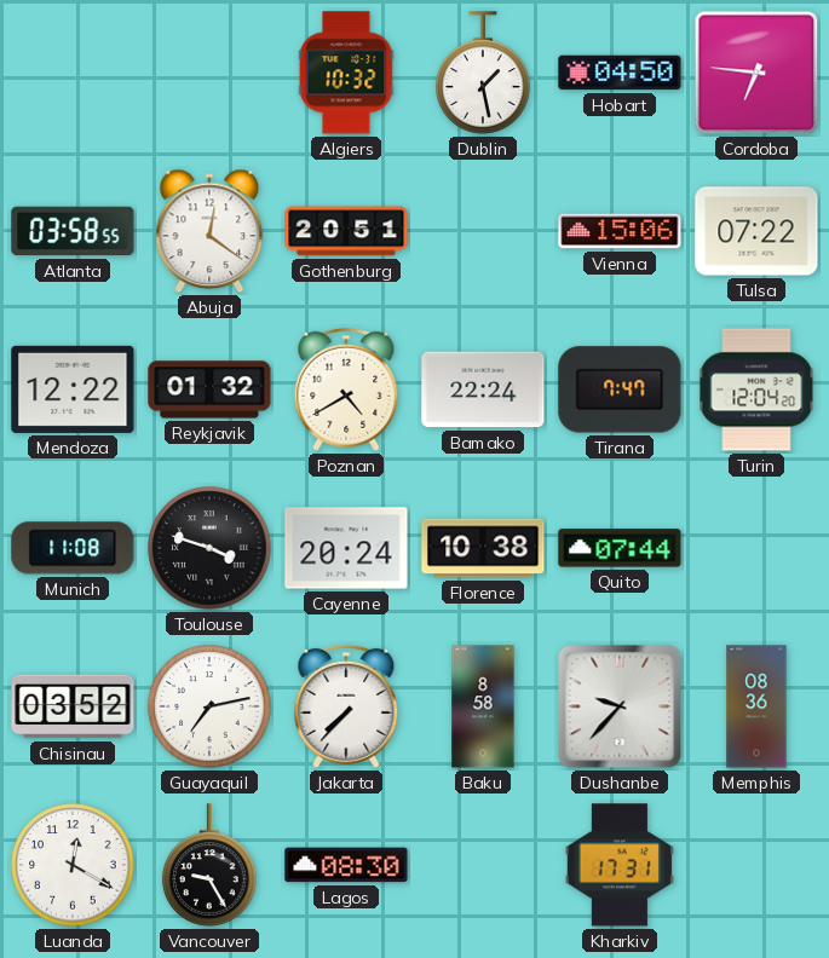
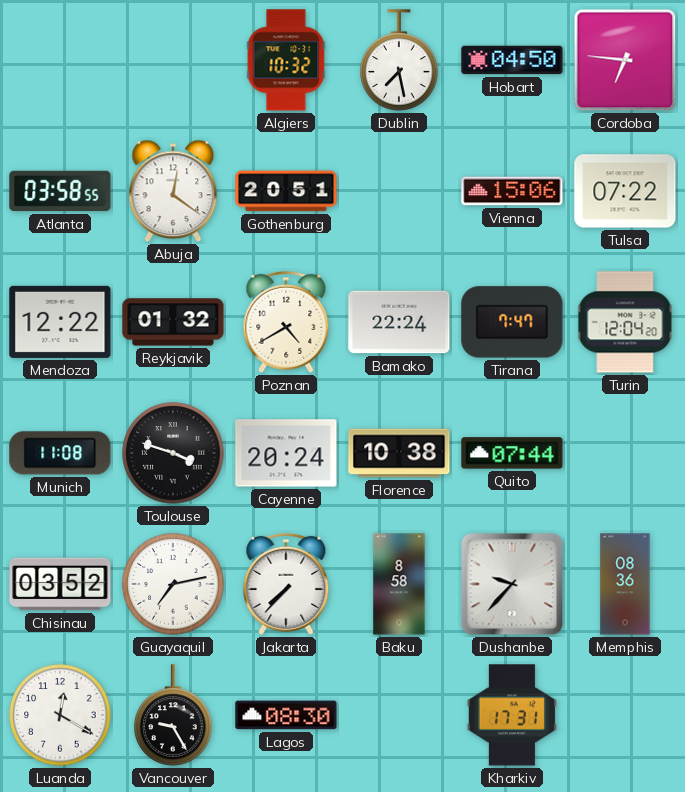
Dublin: 1:28 -> 7:28 (399, 60)
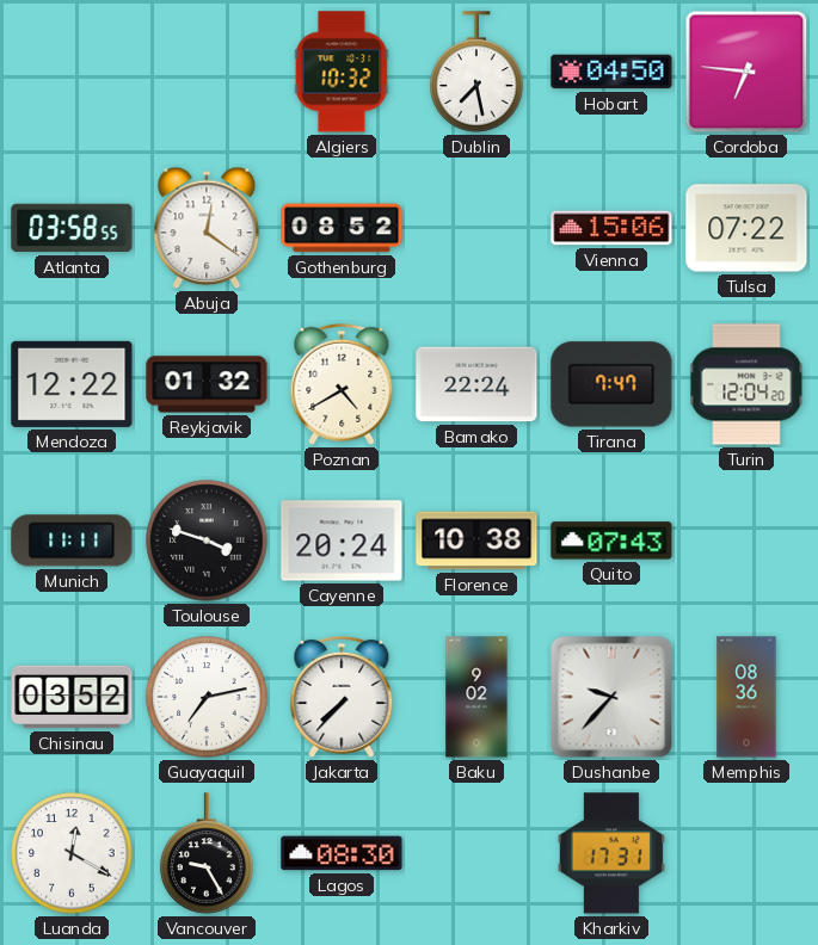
Gothenburg: 20:51 -> 08:52 (342, 228)
Munich: 11:08 -> 11:11 (72, 541)
Quito: 07:44 -> 07:43 (611, 541)
Baku: 8:58 -> 9:02 (476, 697)
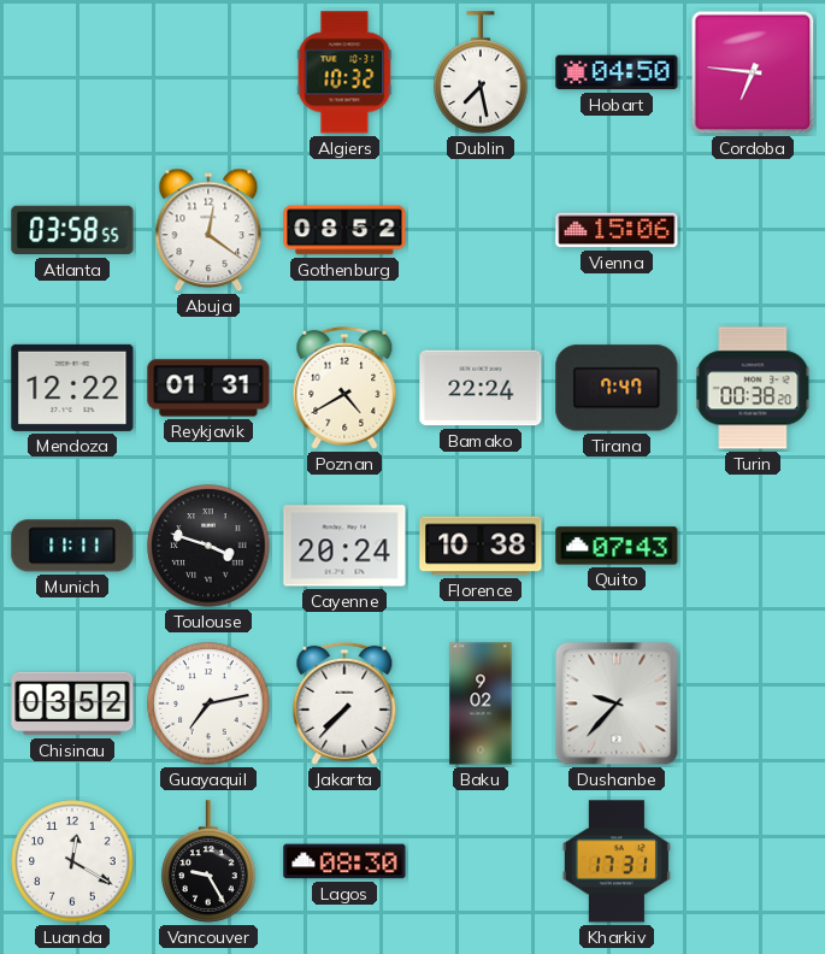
Tulsa: 07:22 -> none (746, 228)
Reykjavik: 01:32 -> 01:31 (208, 388)
Turin: 12:04 -> 00:38 (753, 388)
Memphis: 08:36 -> none (746, 697)
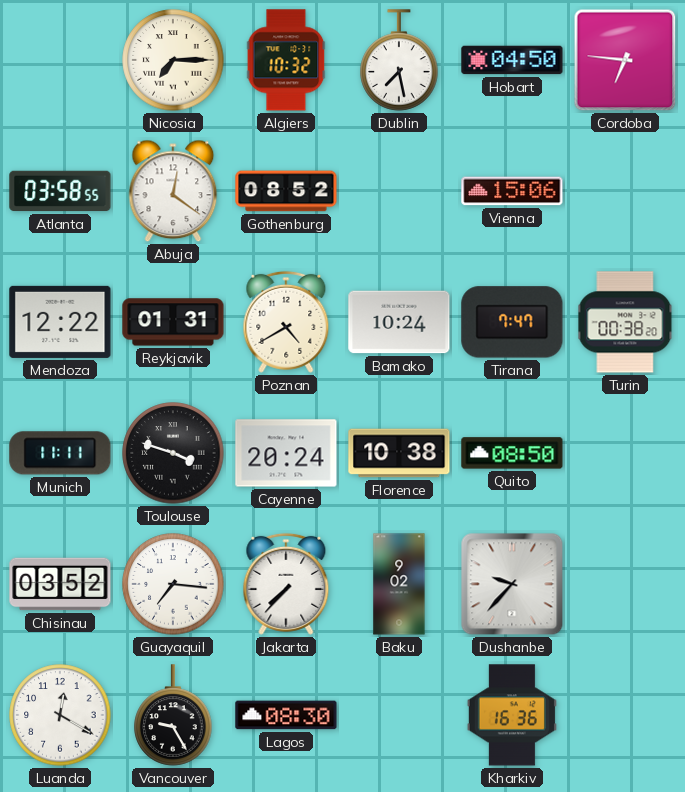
Nicosia: none -> 7:15 (173, 60)
Bamako: 22:24 -> 10:24 (399, 322)
Quito: 07:43 -> 08:50 (512, 453)
Guayaquil: 7:13 -> 7:16 (173, 584)
Kharkiv: 17:31 -> 16:36 (512, 715)
